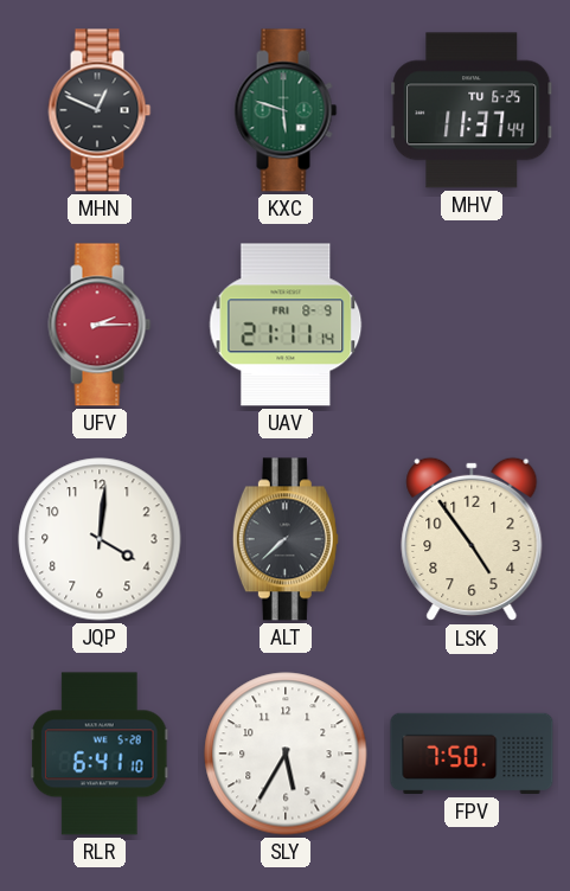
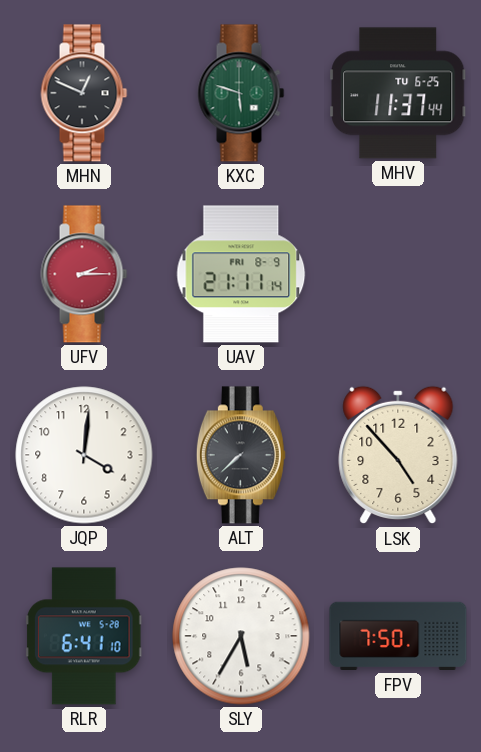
LSK: 4:54 -> 4:53 (398, 455)
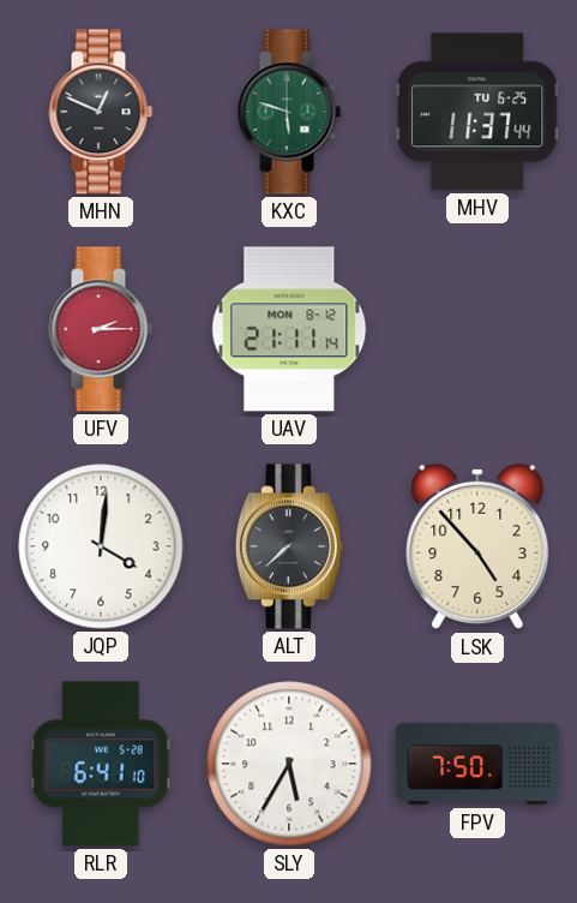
UAV date: FRI 8-9 -> MON 8-12 (289, 329)
